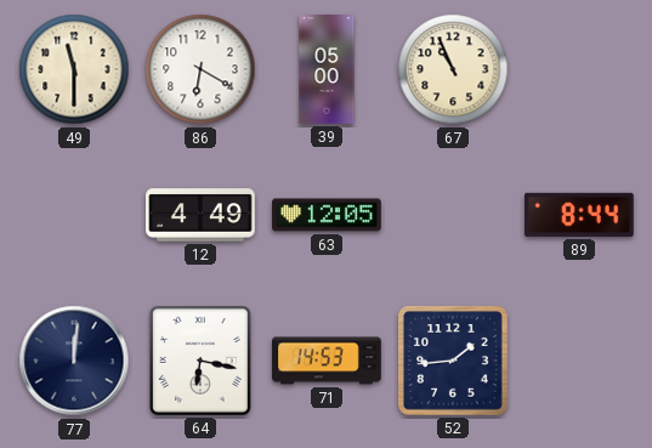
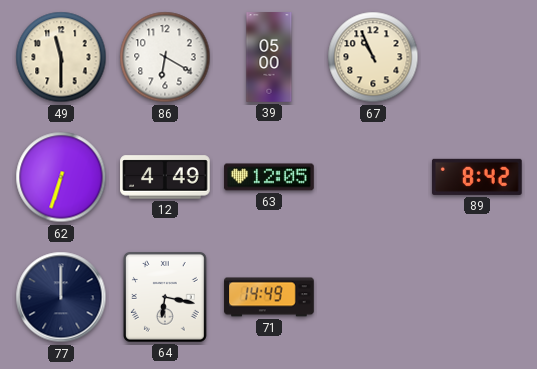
62: none -> 6:33 (61, 177)
89: 8:44 -> 8:42 (477, 177)
77: 12:01 -> 12:00 (61, 297)
71: 14:53 -> 14:49 (269, 297)
52: 1:44 -> none (454, 362)
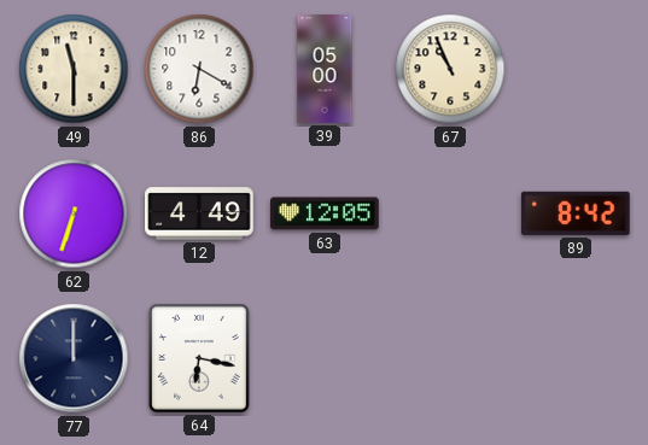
71: 14:49 -> none (269, 297)
